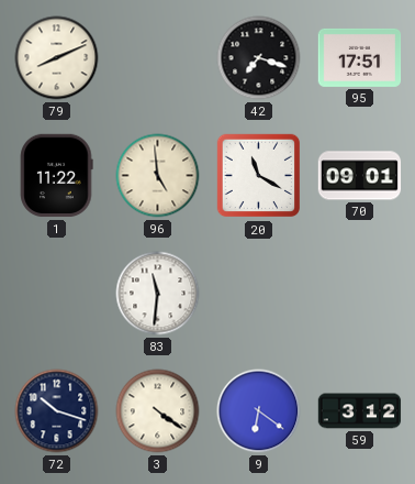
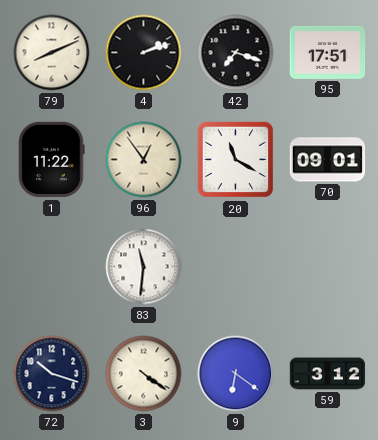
4: none -> 2:12 (144, 53)
96: 4:59 -> 12:54 (144, 160)
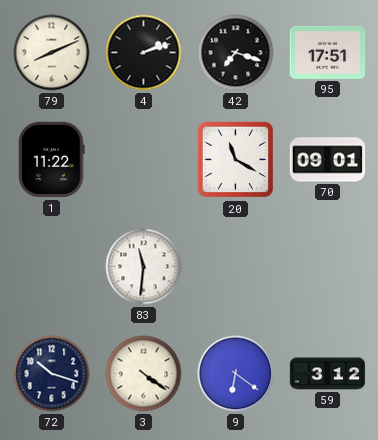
96: 12:54 -> none (144, 160)
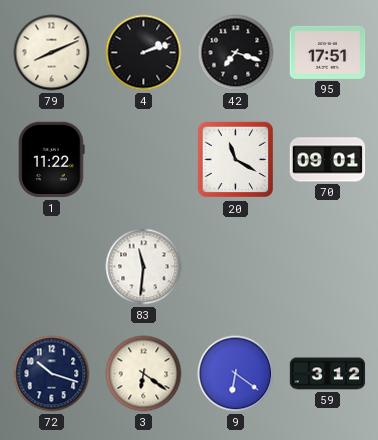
3: 4:21 -> 6:21 (144, 374)
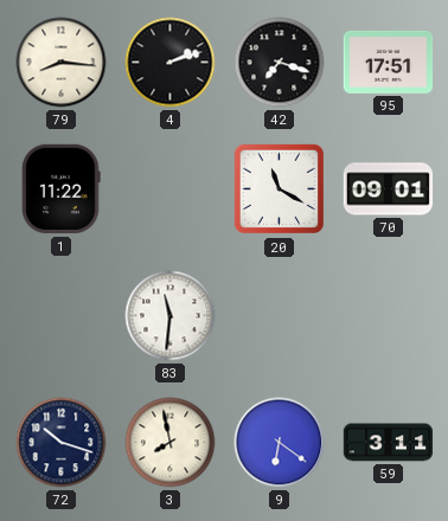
79: 8:11 -> 8:16 (62, 63)
3: 6:21 -> 7:58 (171, 443)
59: 3:12 -> 3:11 (389, 443)
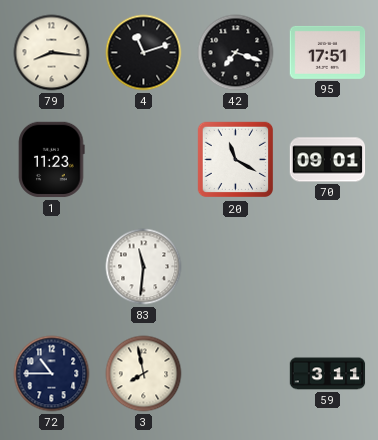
4: 2:12 -> 11:12 (144, 53)
1: 11:22 -> 11:23 (52, 160)
72: 10:18 -> 10:45 (52, 374)
9: 6:21 -> none (280, 443)
